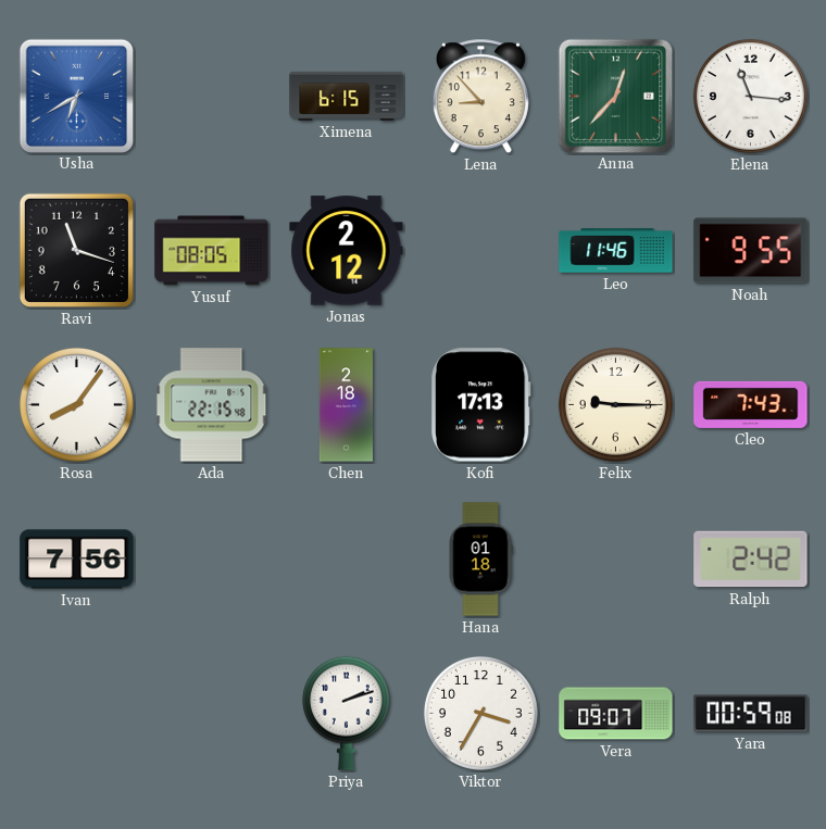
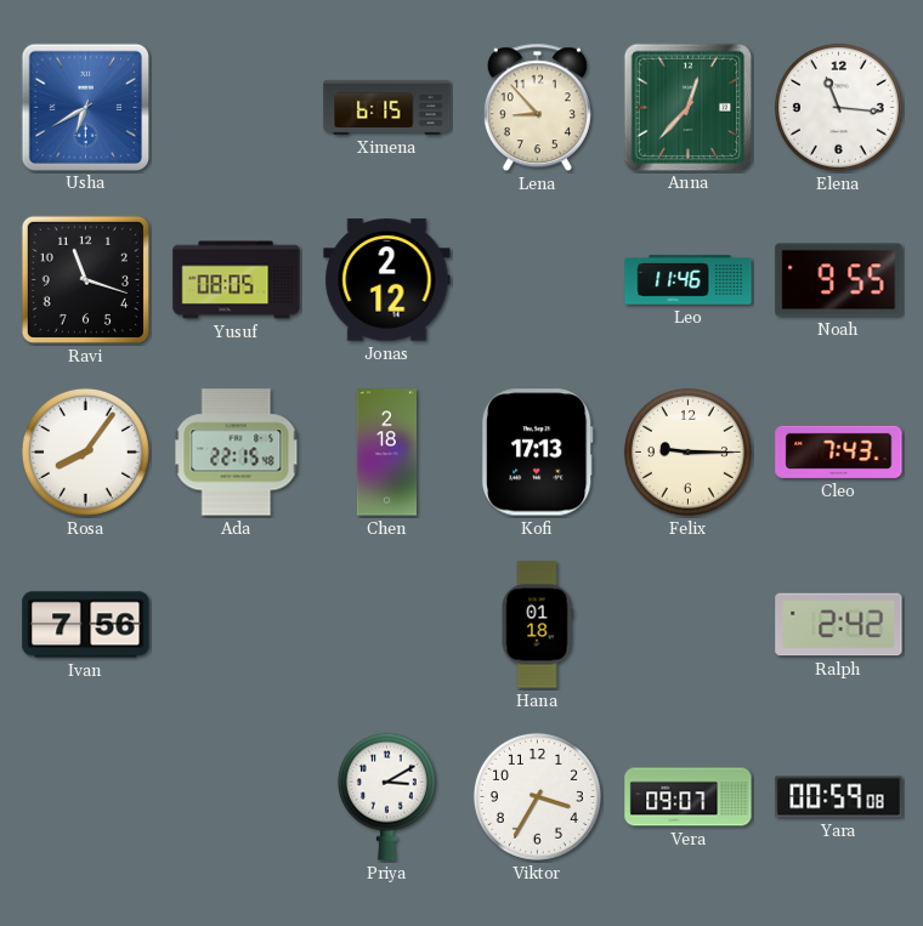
Priya: 2:12 -> 3:10 (386, 796)
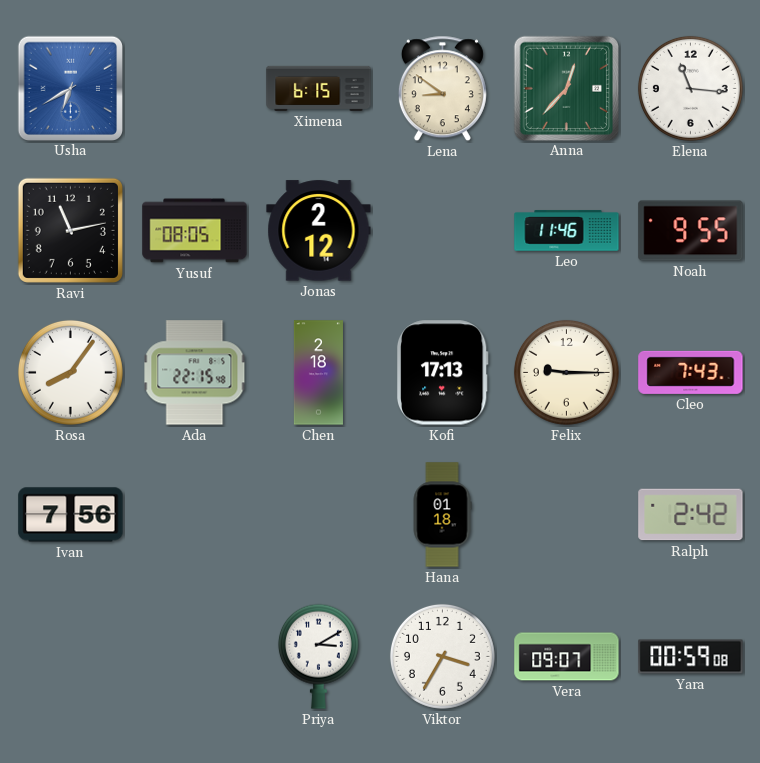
Lena: 8:53 -> 8:51 (442, 89)
Ravi: 11:18 -> 11:13 (70, 230)
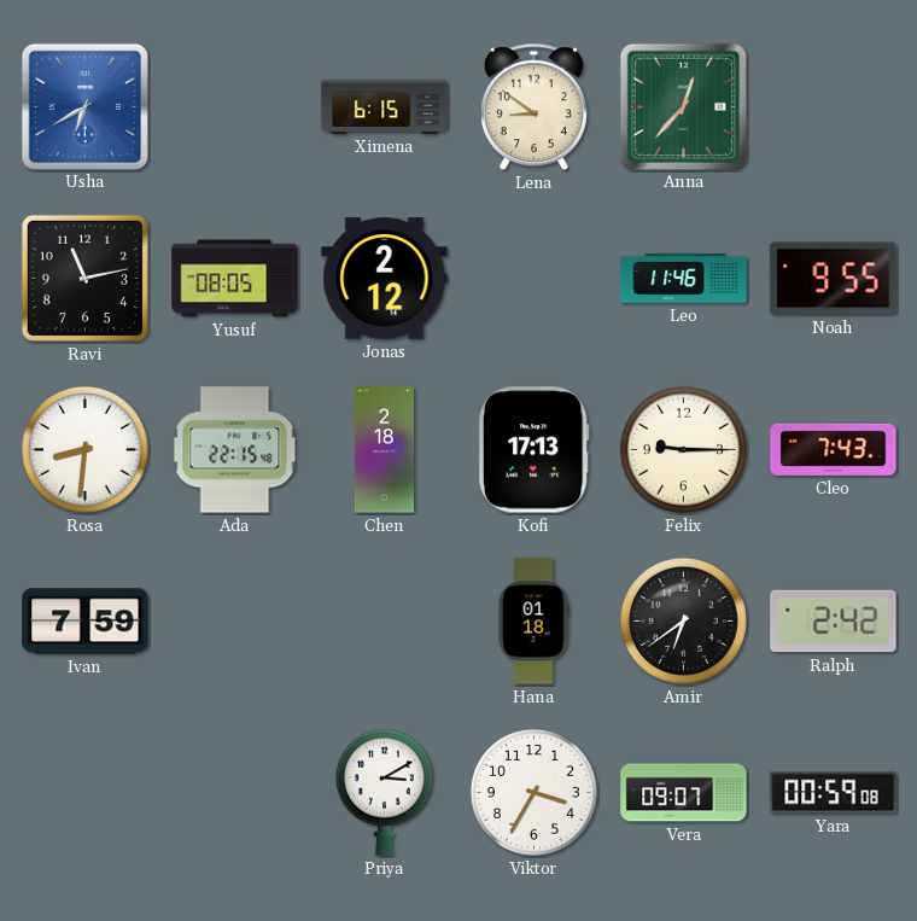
Elena: 11:16 -> none (690, 88)
Rosa: 8:06 -> 8:31 (84, 449)
Ivan: 7:56 -> 7:59 (86, 622)
Amir: none -> 6:39 (683, 620)
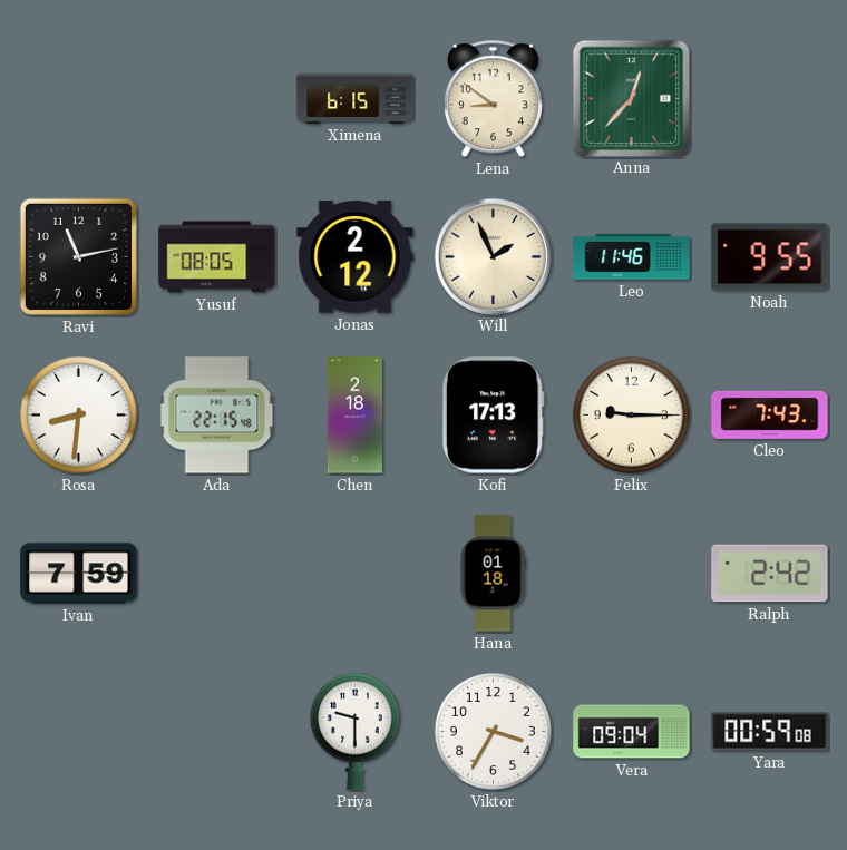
Usha: 6:40 -> none (86, 106)
Will: none -> 1:56 (493, 256)
Amir: 6:39 -> none (683, 620)
Priya: 3:10 -> 9:30 (354, 731)
Vera: 09:07 -> 09:04 (632, 732)
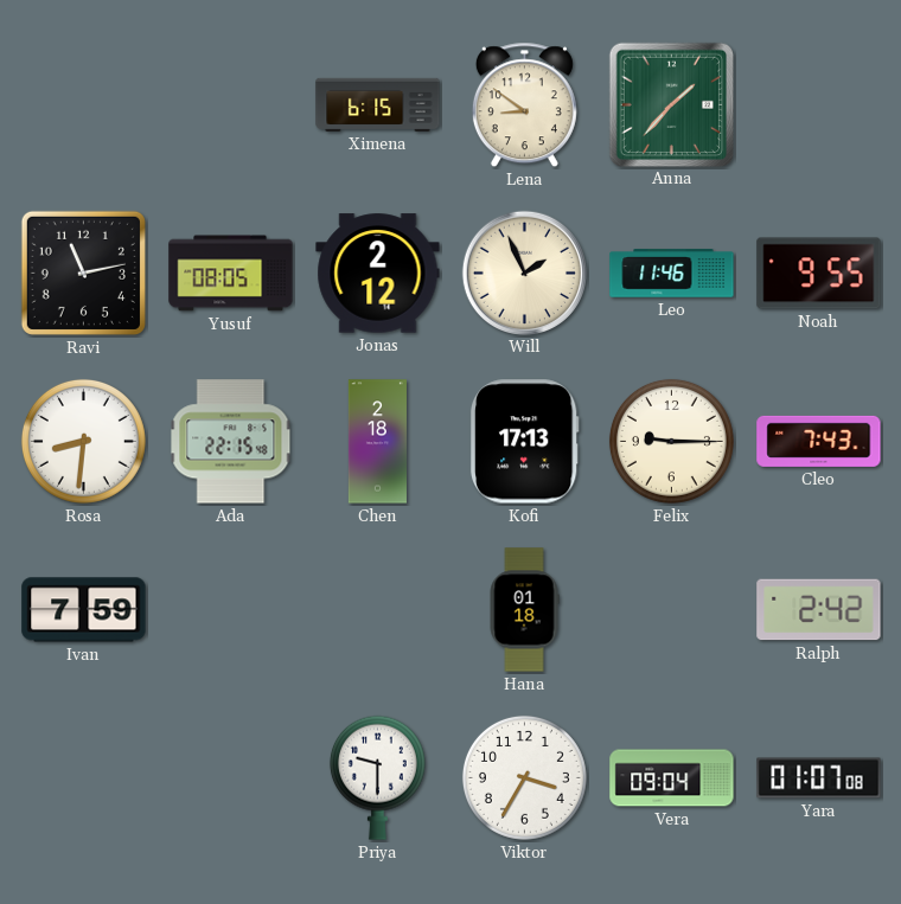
Anna: 12:37 -> 1:37 (672, 104)
Yara: 00:59 -> 01:07 (819, 778)
